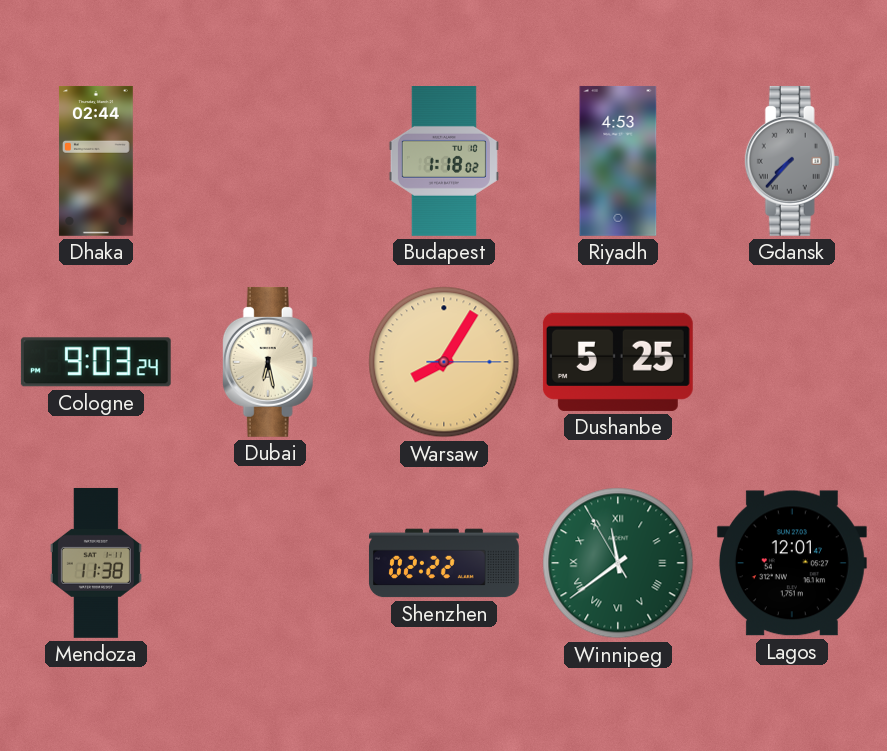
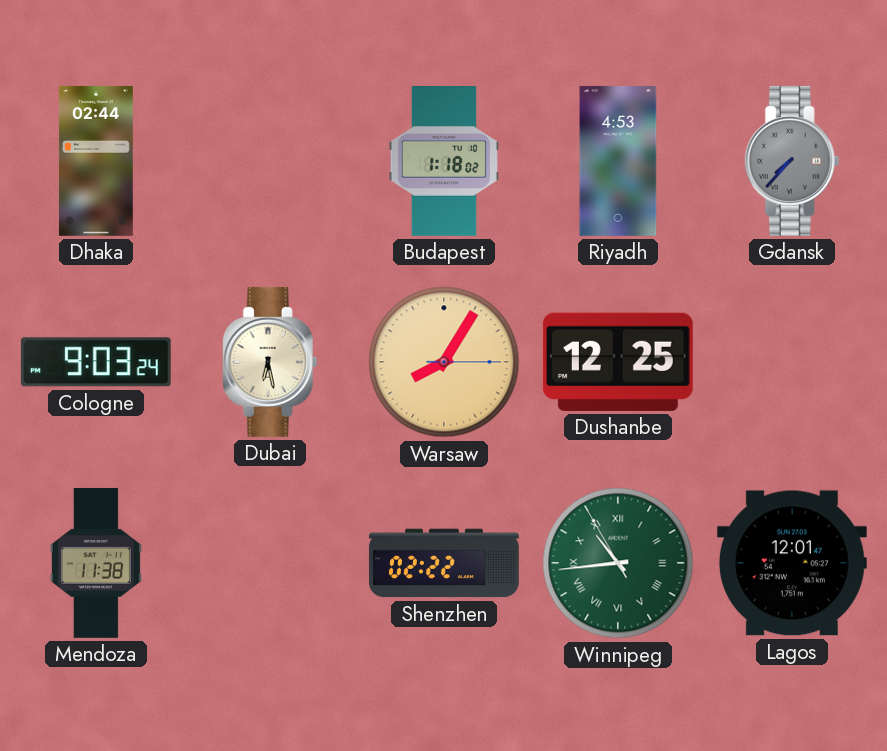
Dushanbe: 5:25 -> 12:25 (618, 362)
Winnipeg: 11:38 -> 10:43 (618, 563)
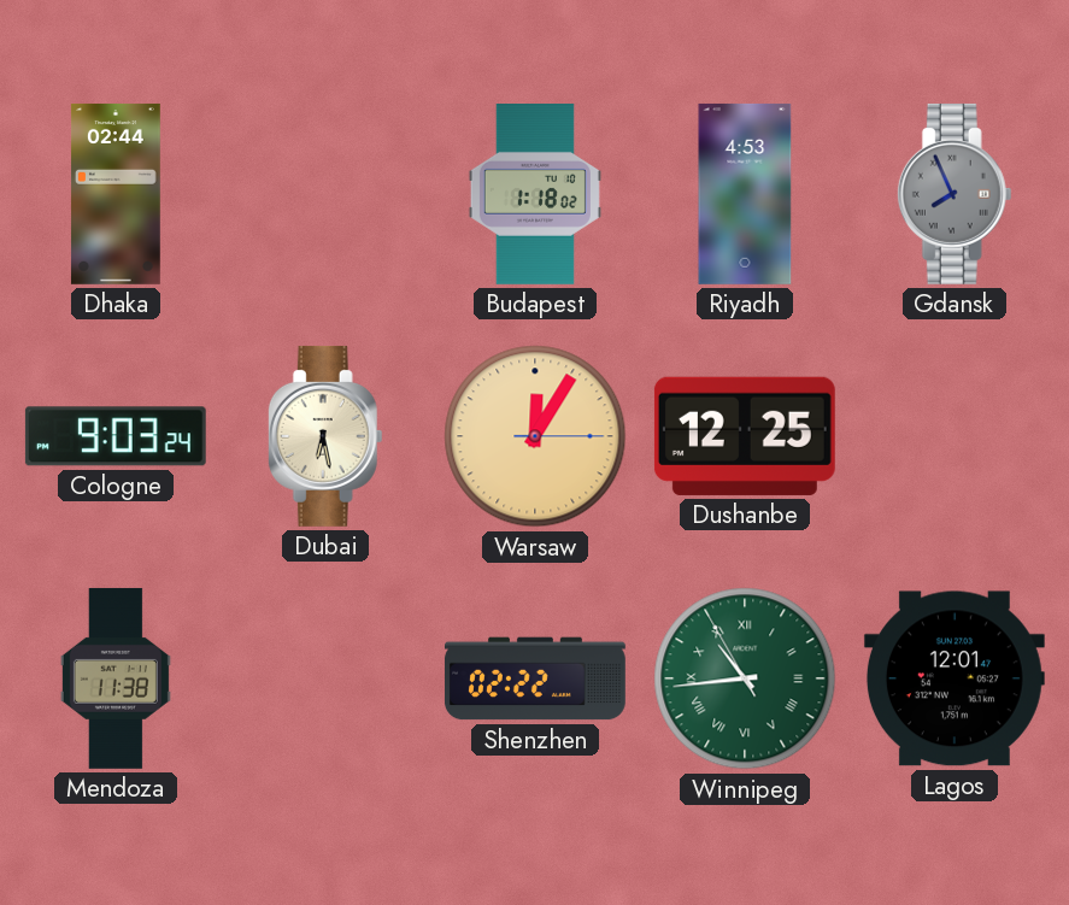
Gdansk: 7:37 -> 7:56 (955, 194)
Warsaw: 8:05 -> 12:05 (535, 436)
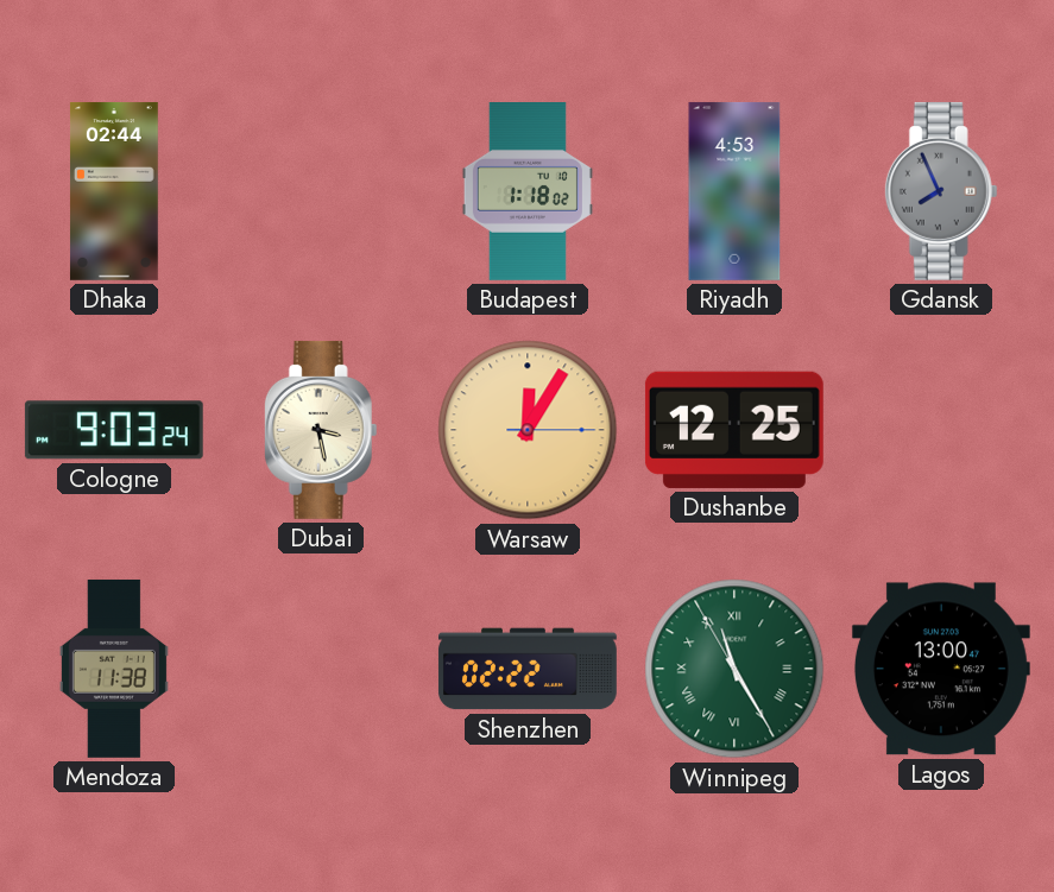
Dubai: 6:28 -> 3:28 (321, 430)
Winnipeg: 10:43 -> 11:24 (734, 669)
Lagos: 12:01 -> 13:00 (941, 669)
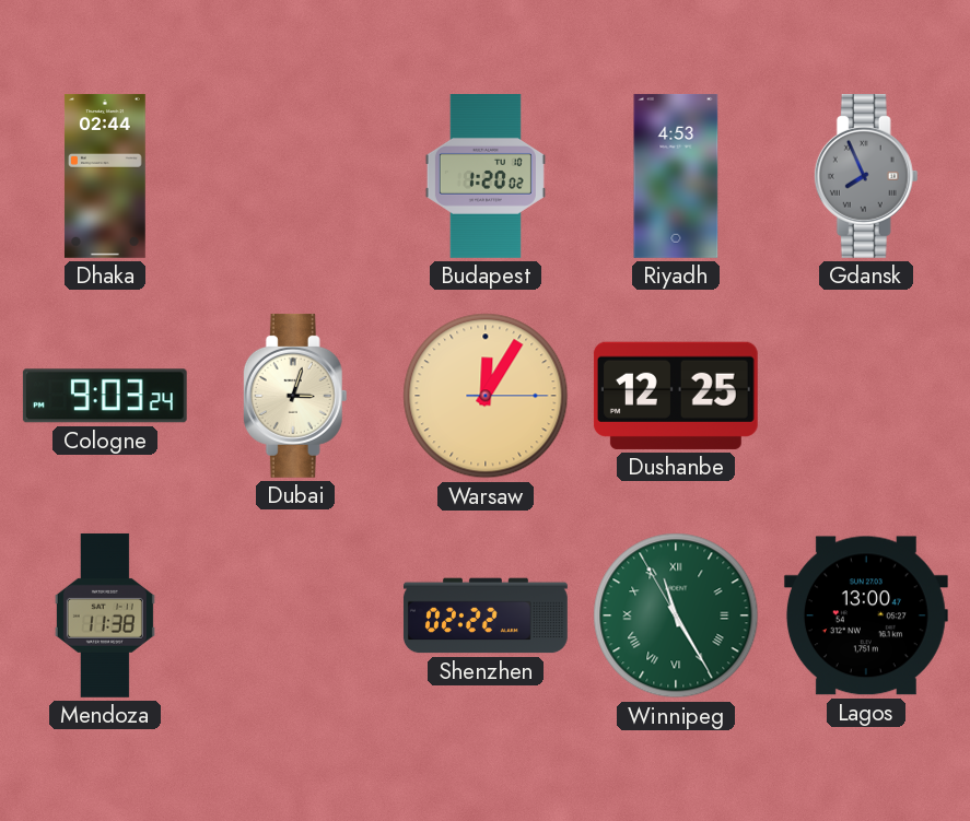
Budapest: 1:18 -> 1:20 (486, 177)
Dubai: 3:28 -> 3:03 (295, 396)
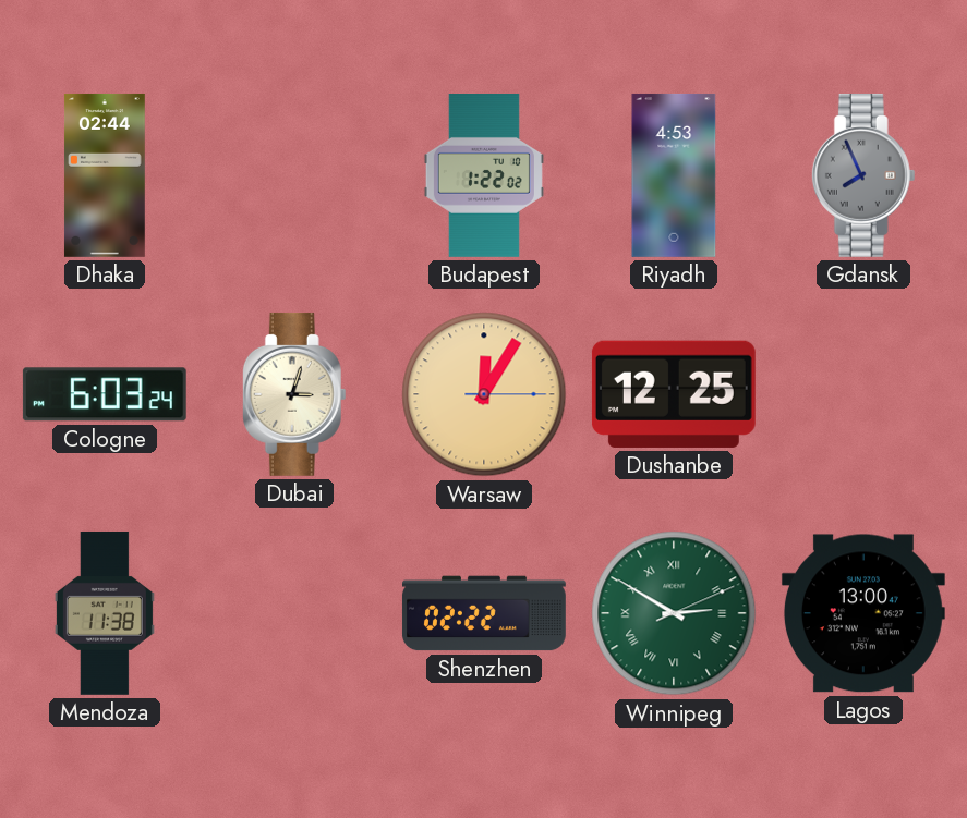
Budapest: 1:20 -> 1:22 (484, 176)
Cologne: 9:03 -> 6:03 (105, 394)
Winnipeg: 11:24 -> 2:50 (674, 613)
